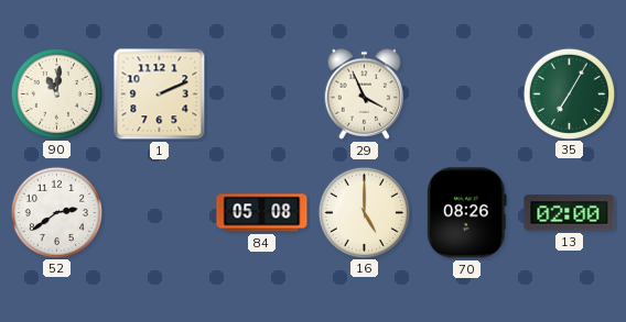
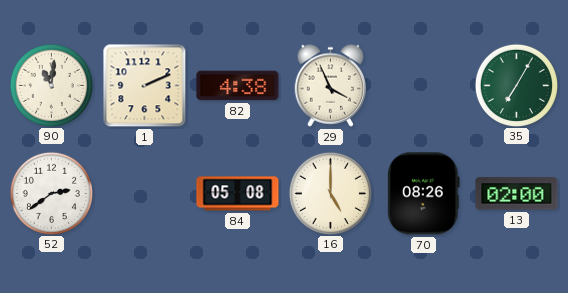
82: none -> 4:38 (238, 86)
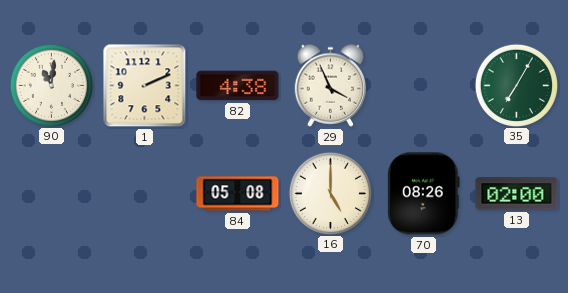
52: 2:39 -> none (51, 193)
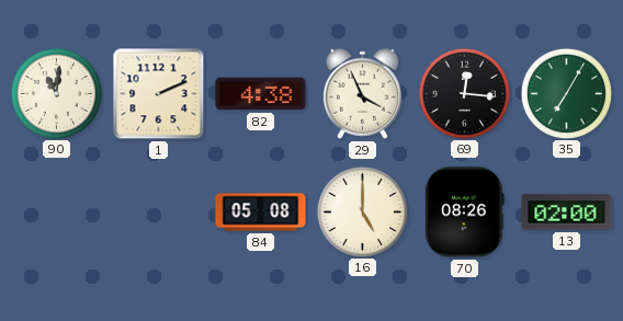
69: none -> 12:16 (464, 93)
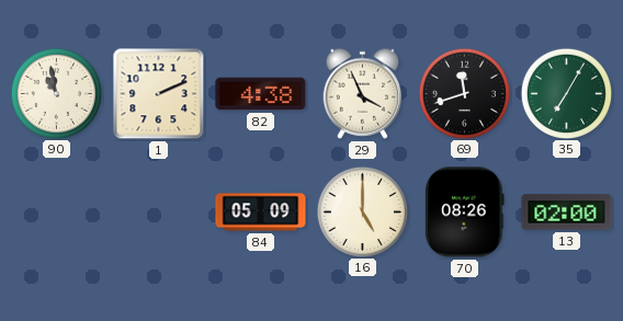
90: 11:01 -> 10:58 (56, 93)
69: 12:16 -> 11:42 (464, 93)
84: 05:08 -> 05:09 (261, 213)
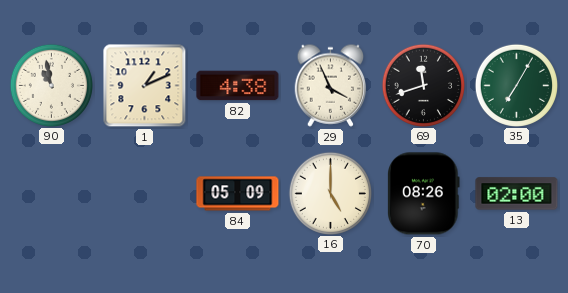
1: 2:11 -> 1:11 (145, 86)
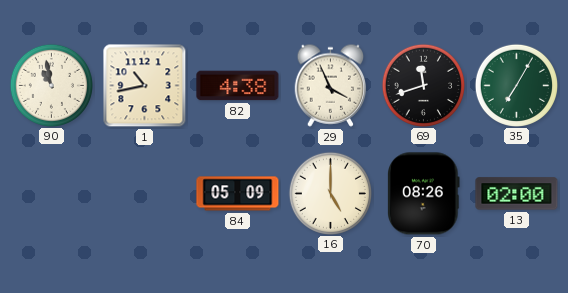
1: 1:11 -> 10:43 (145, 86)
